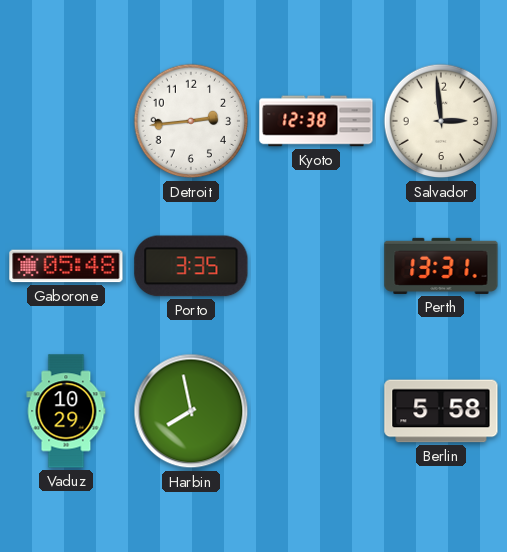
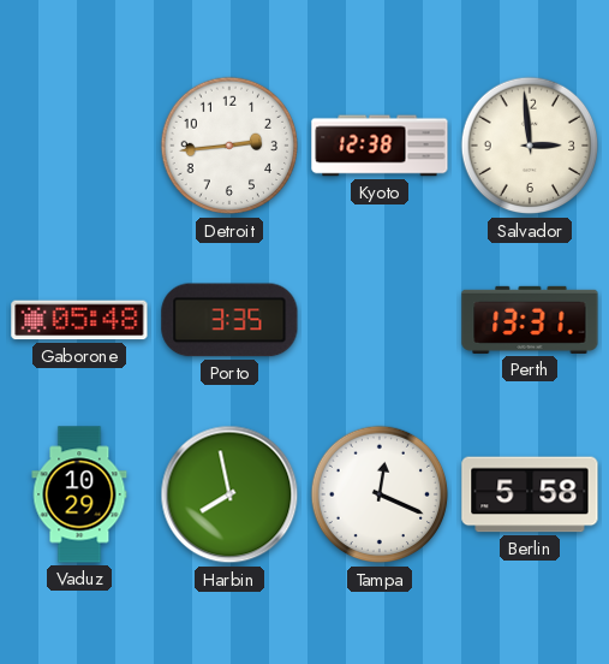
Tampa: none -> 12:19 (380, 494)
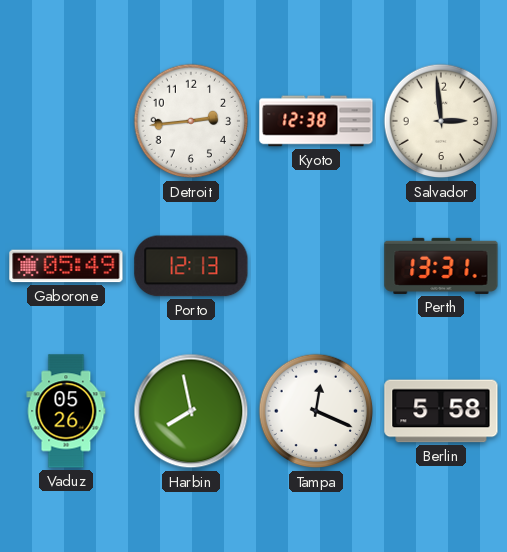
Gaborone: 05:48 -> 05:49 (66, 266)
Porto: 3:35 -> 12:13 (191, 266)
Vaduz: 10:29 -> 05:26 (66, 411)
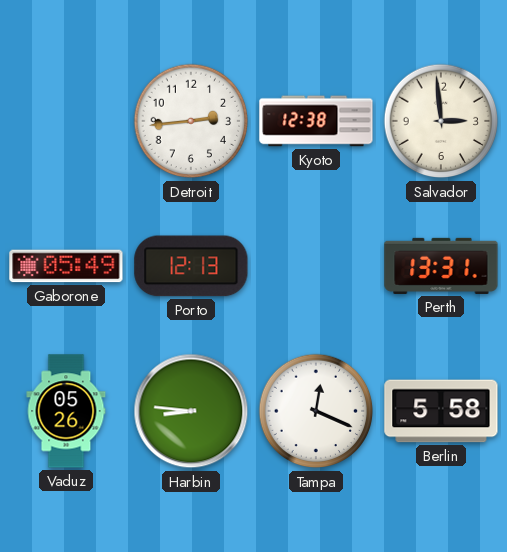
Harbin: 7:58 -> 8:46 (191, 411)
